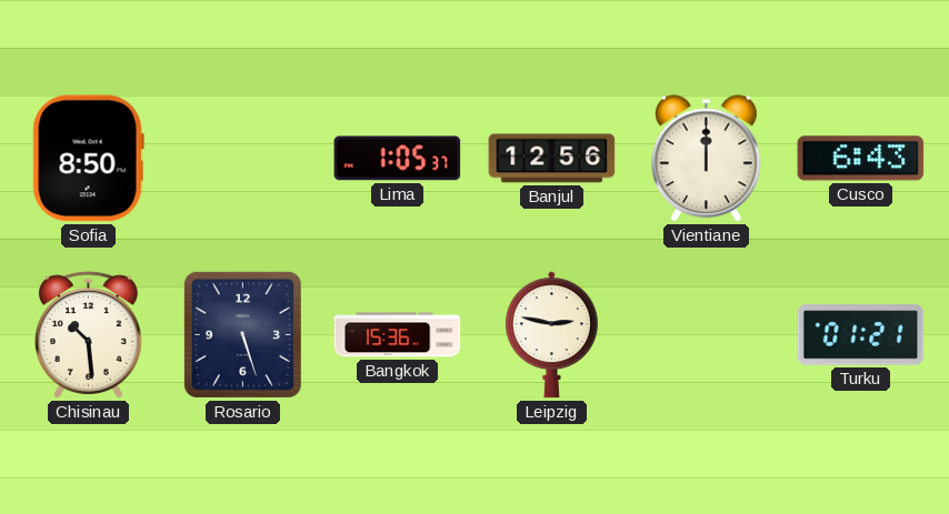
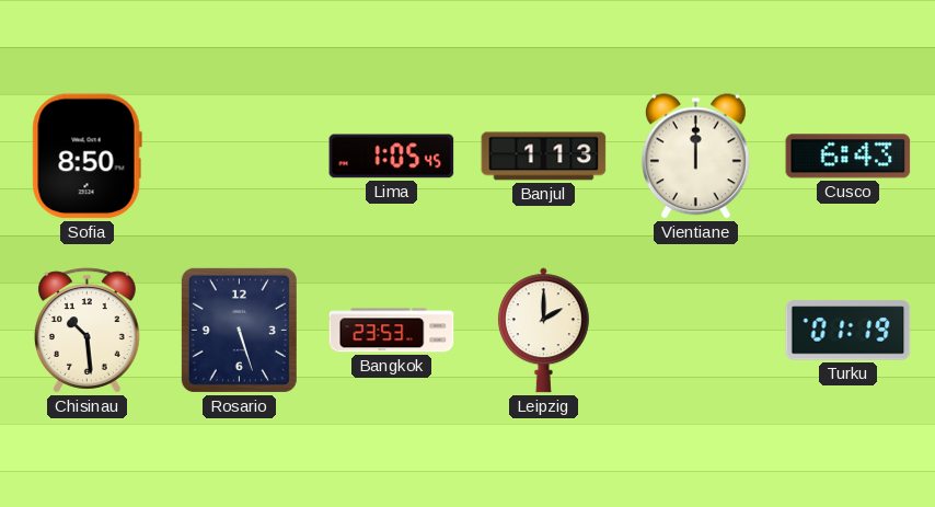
Lima: 1:05:37 -> 1:05:45 (392, 157)
Banjul: 12:56 -> 1:13 (544, 157)
Bangkok: 15:36 -> 23:53 (392, 331)
Leipzig: 2:47 -> 2:00 (543, 331)
Turku: 01:21 -> 01:19 (849, 331)
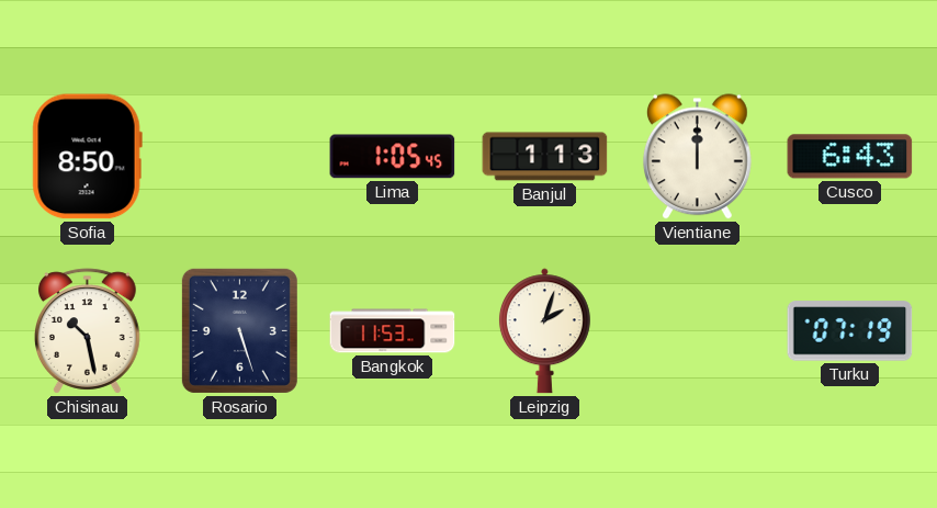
Chisinau: 10:29 -> 10:28 (88, 331)
Bangkok: 23:53 -> 11:53 (393, 331)
Leipzig: 2:00 -> 2:03 (544, 331)
Turku: 01:19 -> 07:19 (850, 331)
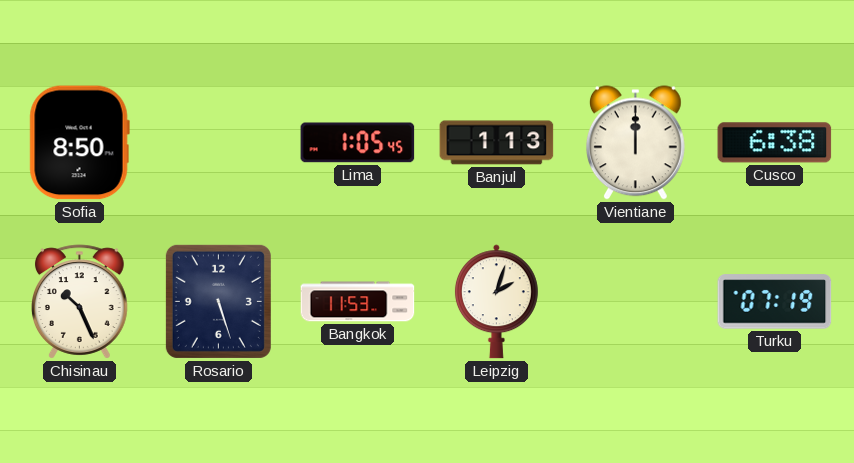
Cusco: 6:43 -> 6:38 (775, 143)
Chisinau: 10:28 -> 10:26 (80, 302)
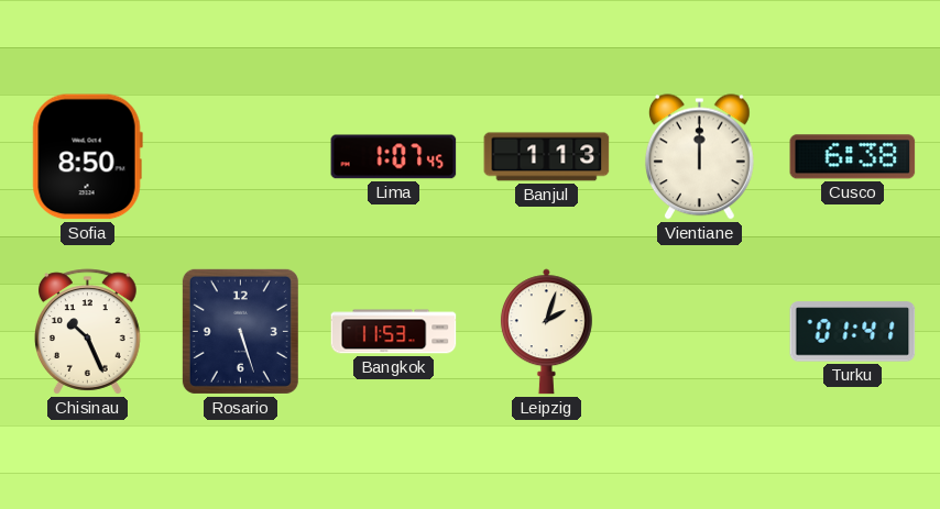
Lima: 1:05 -> 1:07 (394, 157)
Turku: 07:19 -> 01:41 (853, 332)
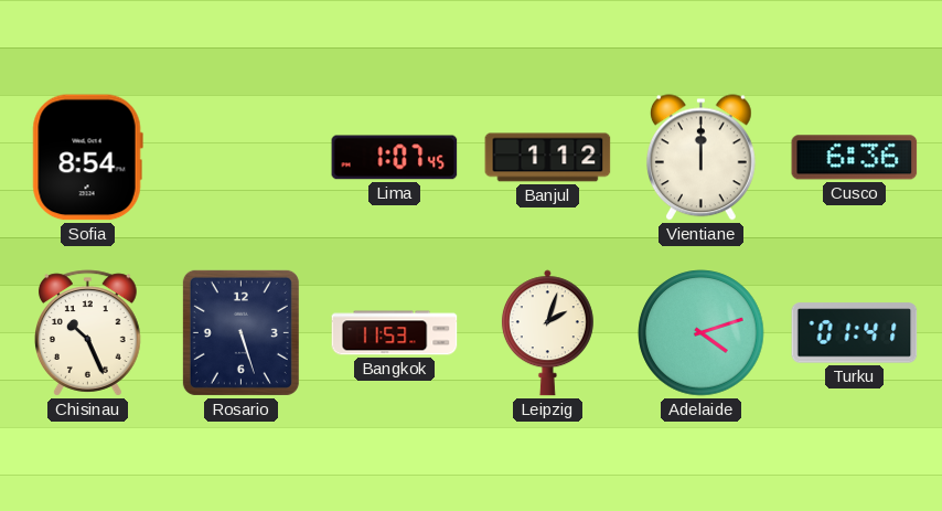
Sofia: 8:50 -> 8:54 (87, 158)
Banjul: 1:13 -> 1:12 (548, 158)
Cusco: 6:38 -> 6:36 (855, 158)
Adelaide: none -> 4:12 (702, 333)
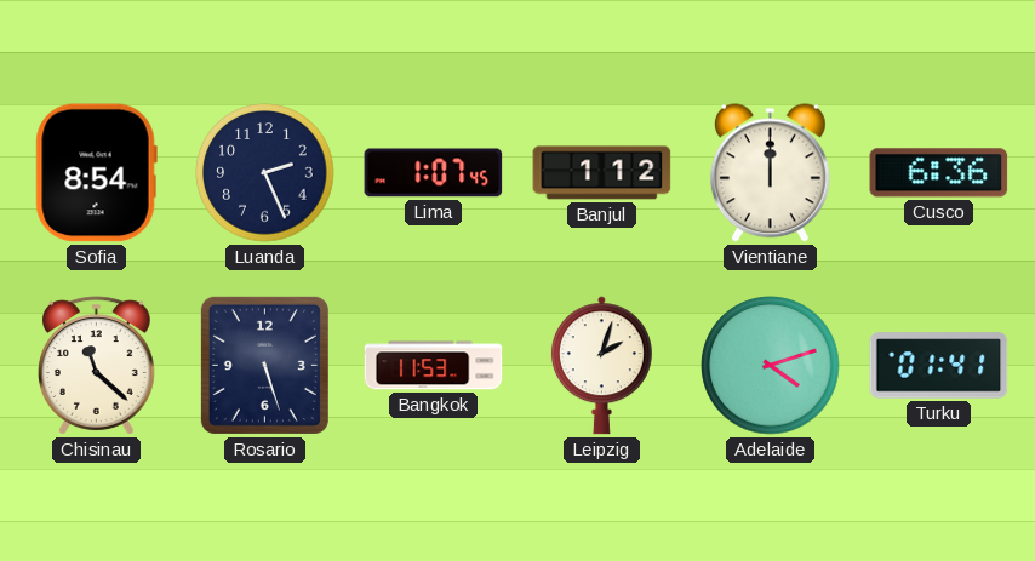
Luanda: none -> 2:26 (265, 173)
Chisinau: 10:26 -> 11:22 (97, 366)
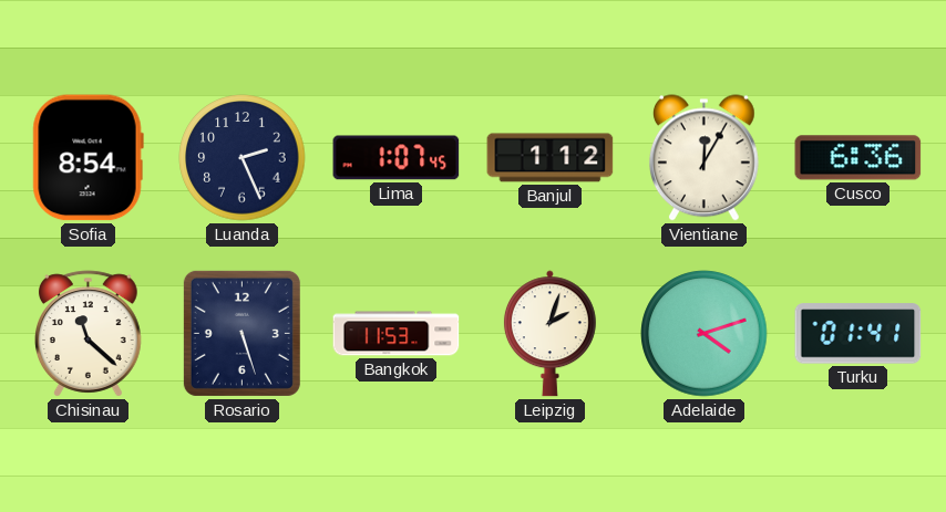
Vientiane: 12:00 -> 12:05 (703, 158)
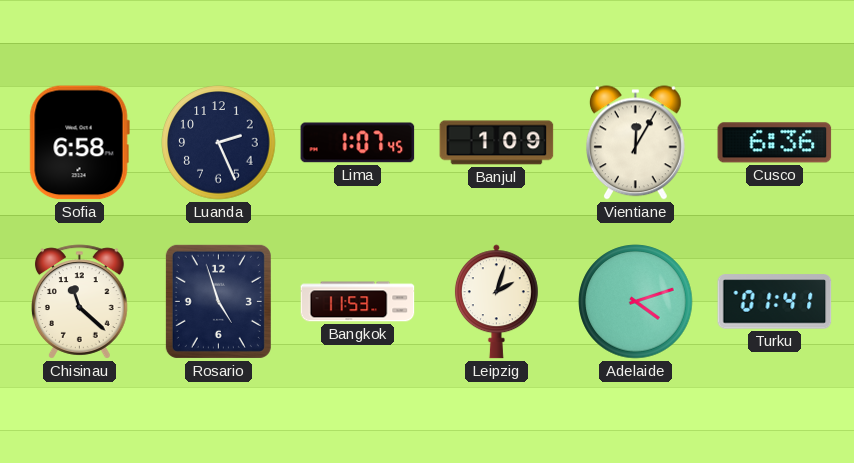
Sofia: 8:54 -> 6:58 (79, 143)
Banjul: 1:12 -> 1:09 (497, 143)
Rosario: 5:27 -> 4:57 (218, 301)
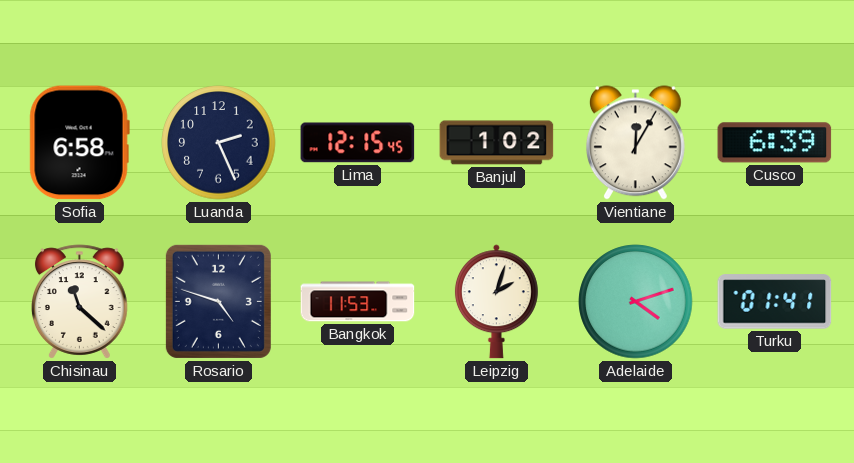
Lima: 1:07 -> 12:15 (358, 143)
Banjul: 1:09 -> 1:02 (497, 143)
Cusco: 6:36 -> 6:39 (775, 143)
Rosario: 4:57 -> 4:48 (218, 301)
